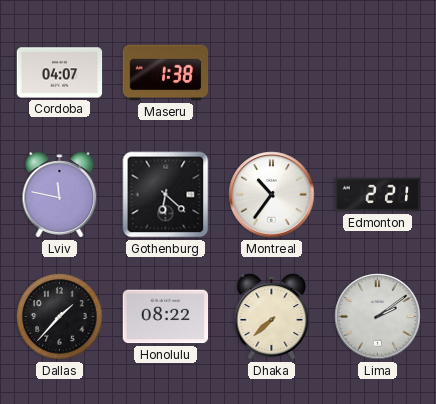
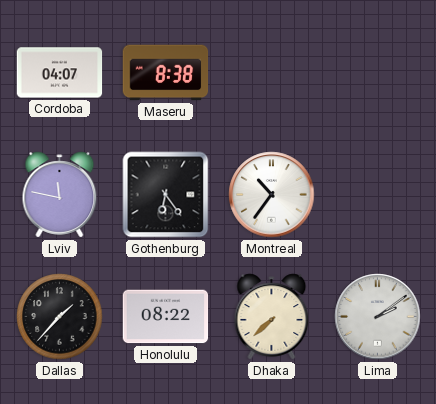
Maseru: 1:38 -> 8:38 (166, 73)
Gothenburg: 6:22 -> 6:24 (166, 195)
Edmonton: 2:21 -> none (378, 195)
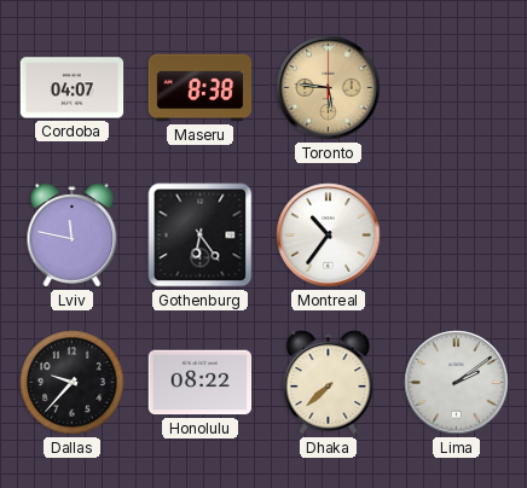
Toronto: none -> 5:46 (329, 88)
Dallas: 1:37 -> 9:37 (73, 383)
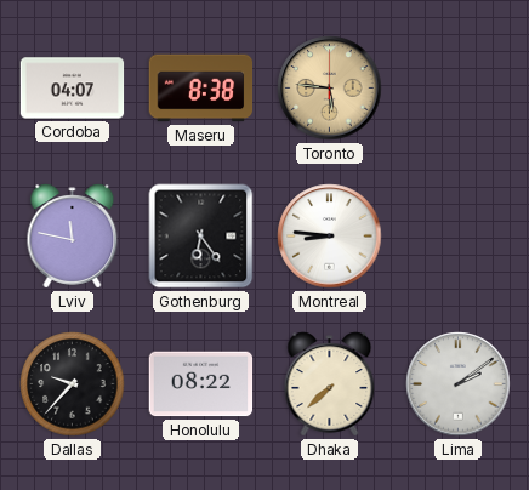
Montreal: 10:36 -> 8:46 (330, 237)
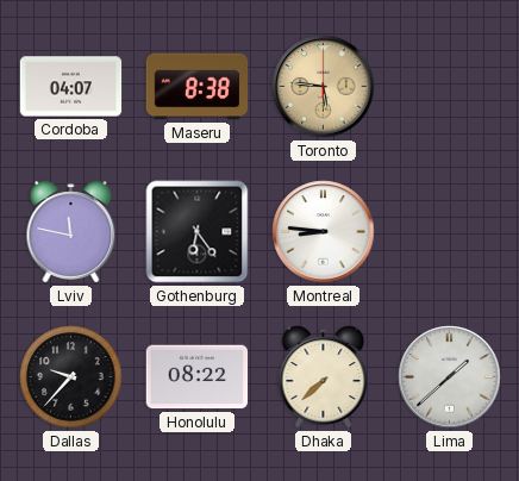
Lima: 2:09 -> 1:38 (450, 377)
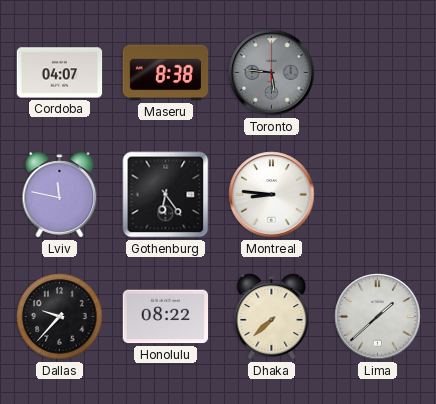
Toronto dial: champagne -> grey (272, 73)
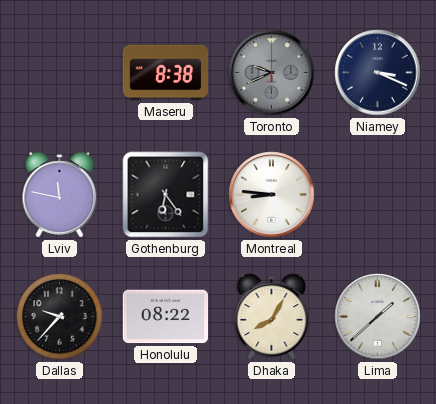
Cordoba: 04:07 -> none (60, 73)
Toronto: 5:46 -> 9:41 (272, 73)
Niamey: none -> 3:19 (378, 73)
Dhaka: 7:38 -> 8:05 (272, 317)
